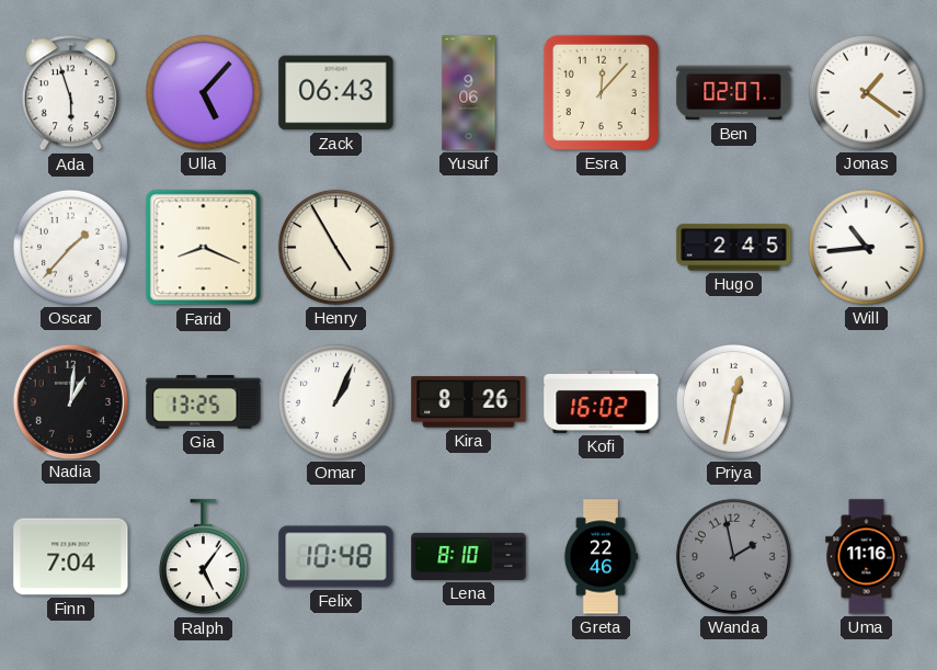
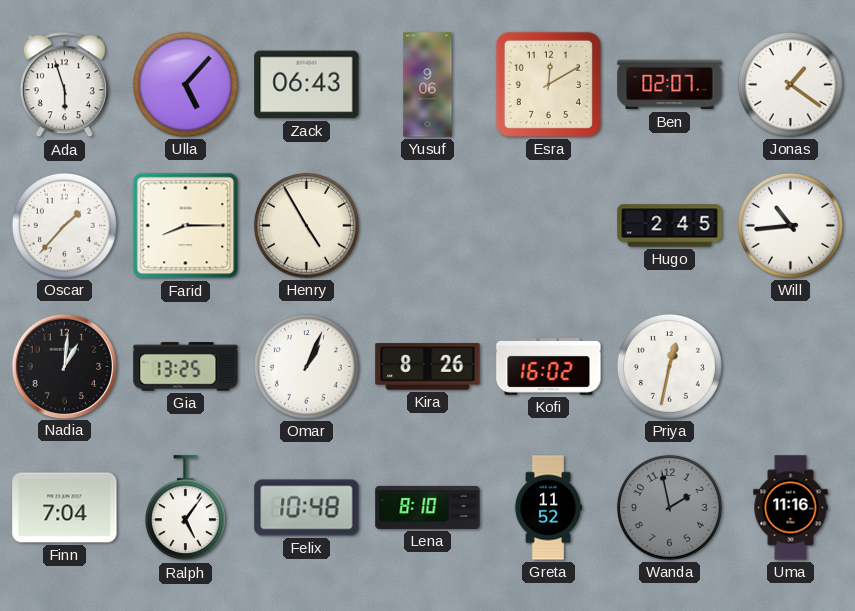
Esra: 12:07 -> 12:10 (548, 84)
Farid: 8:19 -> 8:15 (186, 226)
Greta: 22:46 -> 11:52 (548, 508)
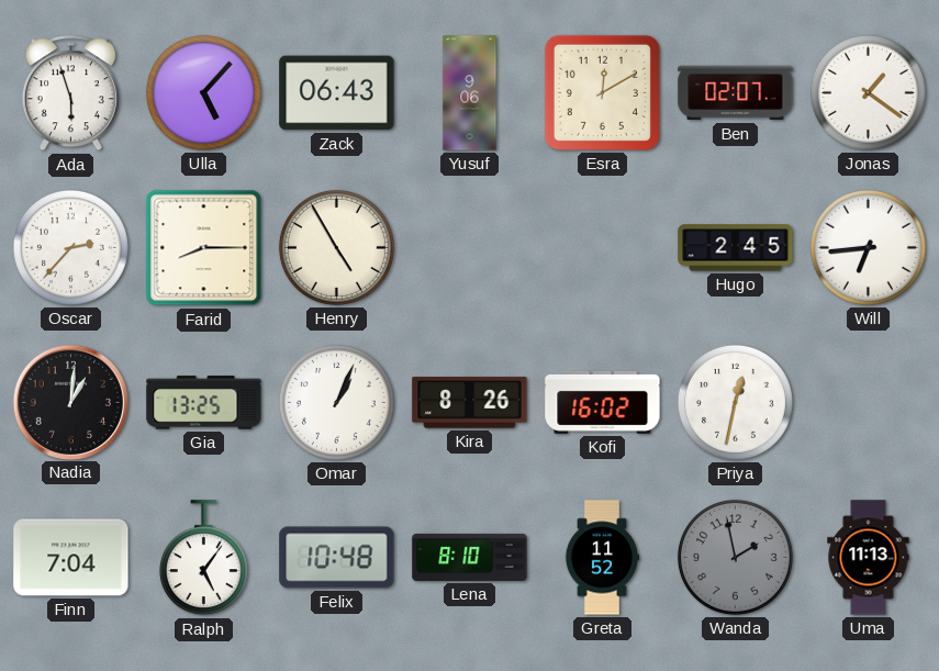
Oscar: 1:37 -> 2:37 (70, 247)
Will: 10:44 -> 6:44 (868, 247)
Uma: 11:16 -> 11:13 (869, 558)
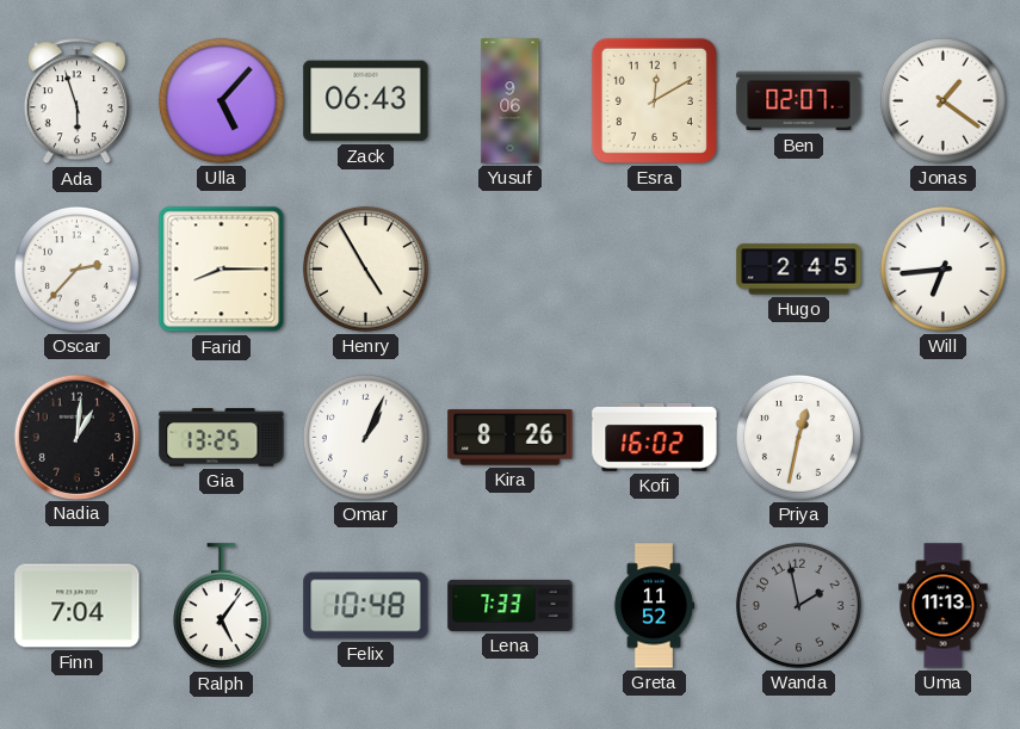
Lena: 8:10 -> 7:33 (511, 605)
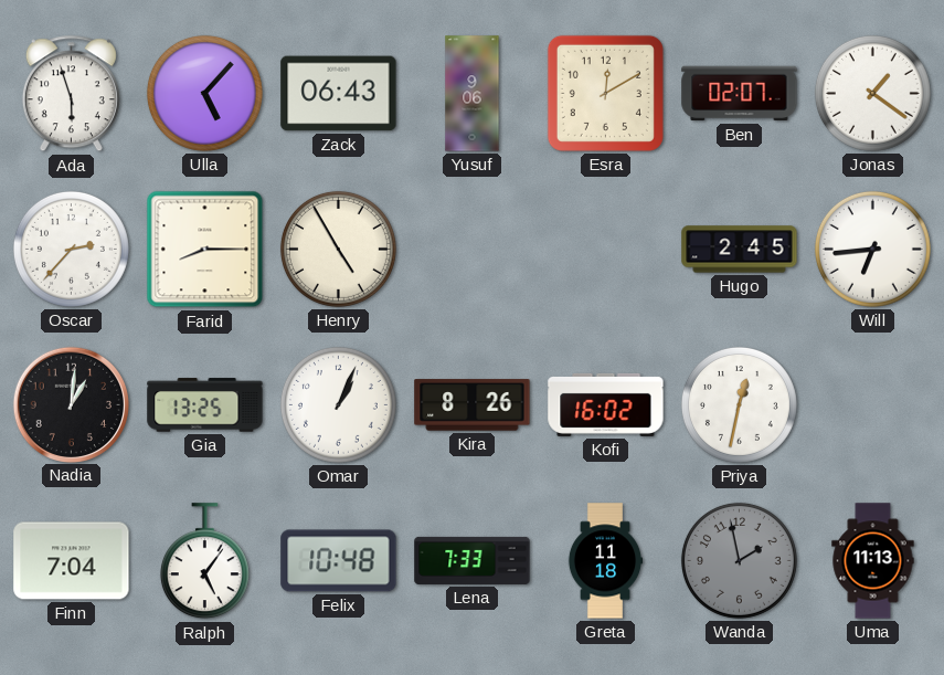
Greta: 11:52 -> 11:18 (605, 561)
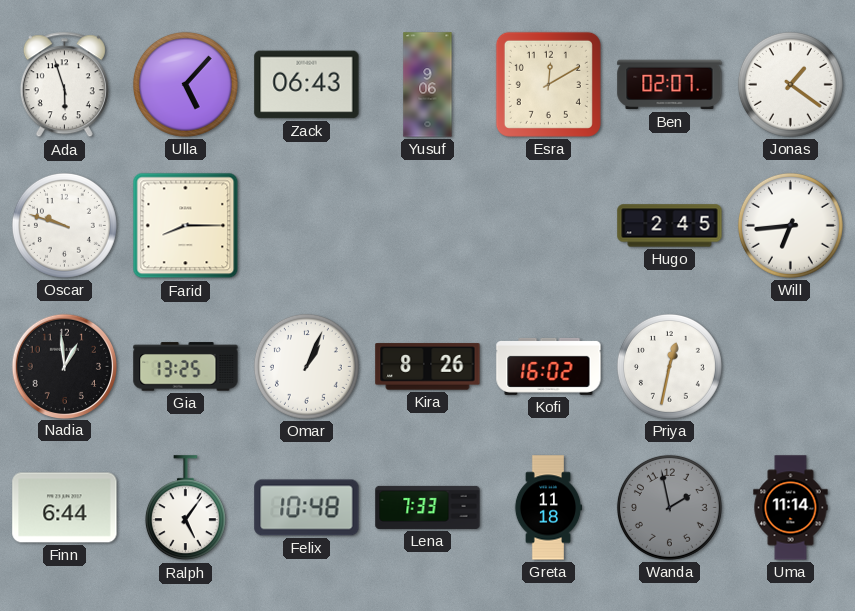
Oscar: 2:37 -> 9:48 (64, 225)
Henry: 4:55 -> none (338, 249)
Nadia: 1:01 -> 12:59 (64, 366)
Finn: 7:04 -> 6:44 (65, 508)
Uma: 11:13 -> 11:14 (791, 508)
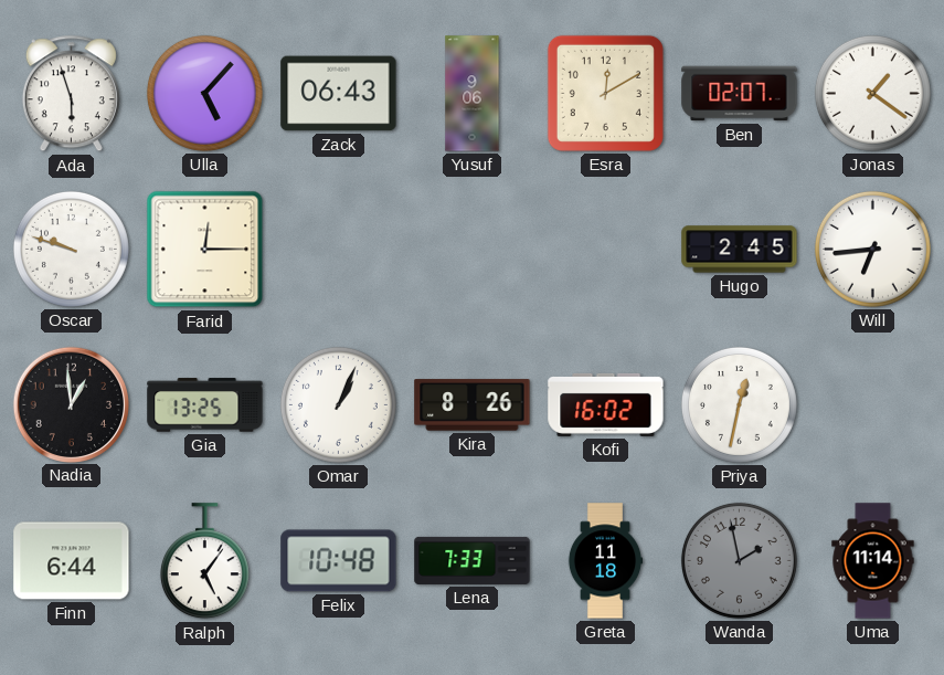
Farid: 8:15 -> 12:15 (205, 250)
